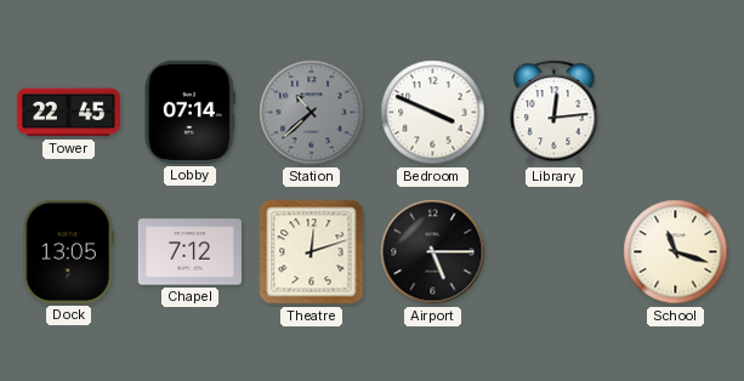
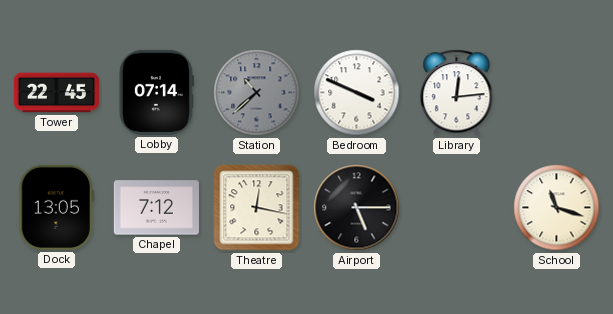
Theatre: 12:12 -> 12:17 (257, 208)
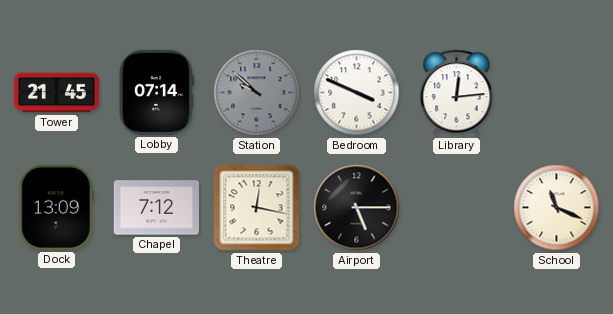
Tower: 22:45 -> 21:45 (56, 93)
Station: 10:38 -> 9:52 (257, 93)
Dock: 13:05 -> 13:09 (56, 207)
School: 11:18 -> 11:19 (557, 208)
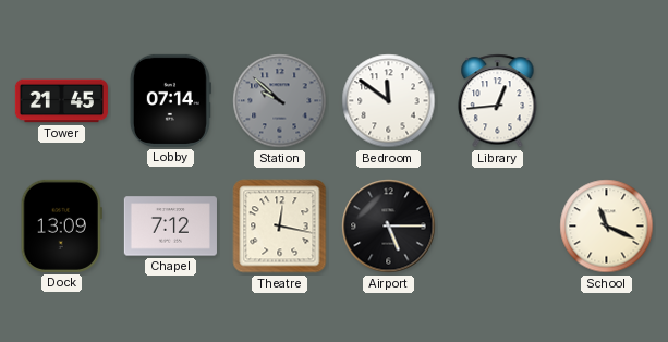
Bedroom: 3:49 -> 11:51 (389, 101)
Library: 12:14 -> 12:44 (498, 101)
